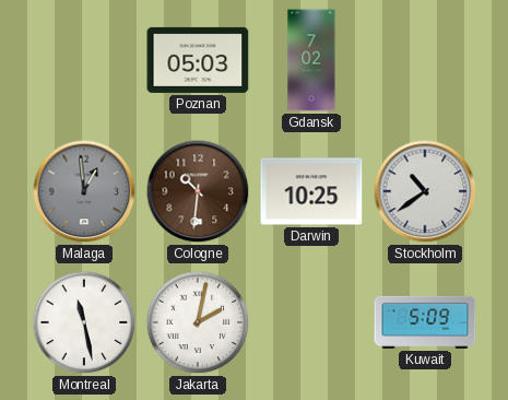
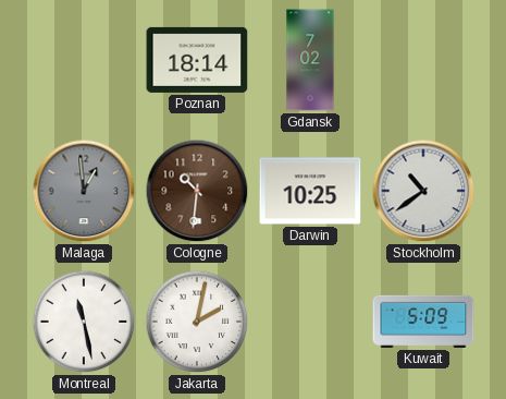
Poznan: 05:03 -> 18:14 (197, 60)
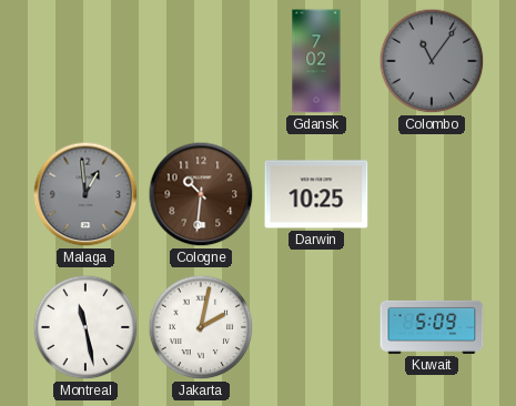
Poznan: 18:14 -> none (197, 60)
Colombo: none -> 11:06 (432, 61)
Stockholm: 10:39 -> none (423, 191)
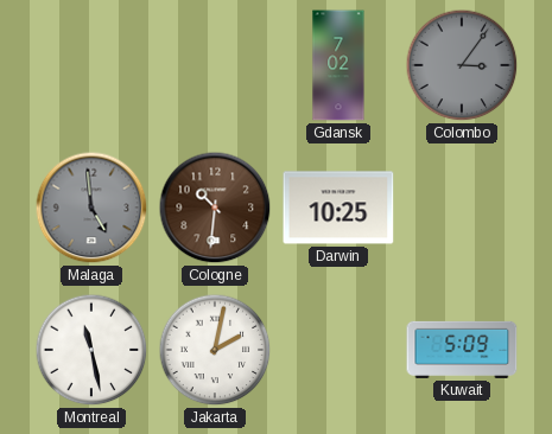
Colombo: 11:06 -> 3:06 (462, 65)
Malaga: 12:59 -> 4:59 (91, 208)
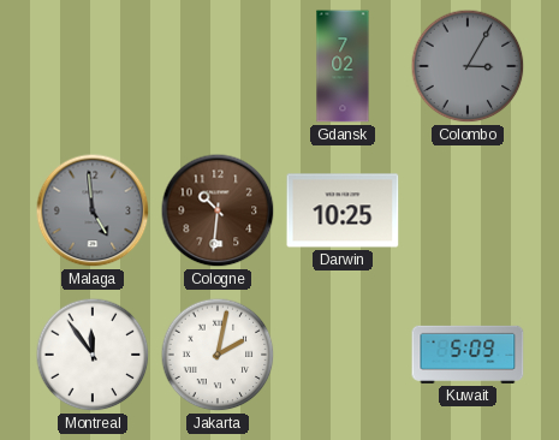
Colombo: 3:06 -> 3:05 (468, 66)
Montreal: 11:28 -> 11:54 (93, 355)
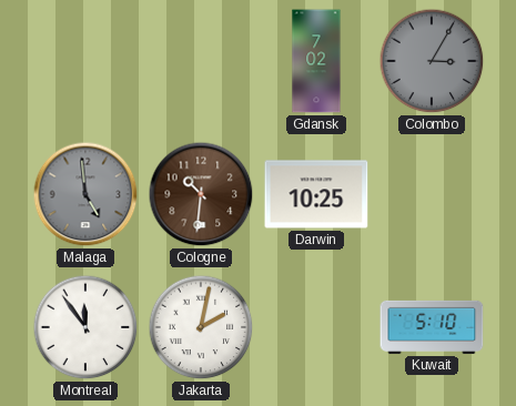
Kuwait: 5:09 -> 5:10 (432, 327)
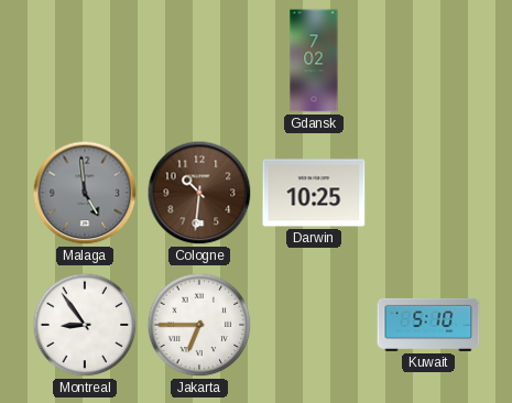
Colombo: 3:05 -> none (432, 61)
Montreal: 11:54 -> 8:54 (85, 325)
Jakarta: 2:02 -> 6:45 (199, 325)
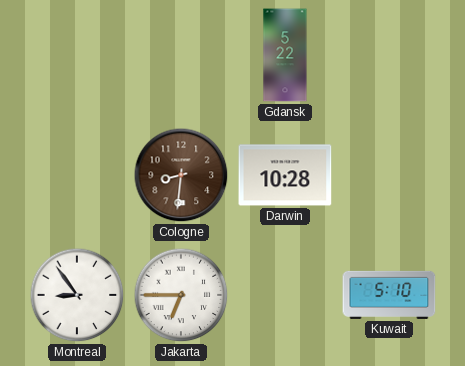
Gdansk: 7:02 -> 5:22 (285, 55)
Malaga: 4:59 -> none (85, 193)
Cologne: 10:31 -> 8:31 (181, 175)
Darwin: 10:25 -> 10:28 (285, 175)
